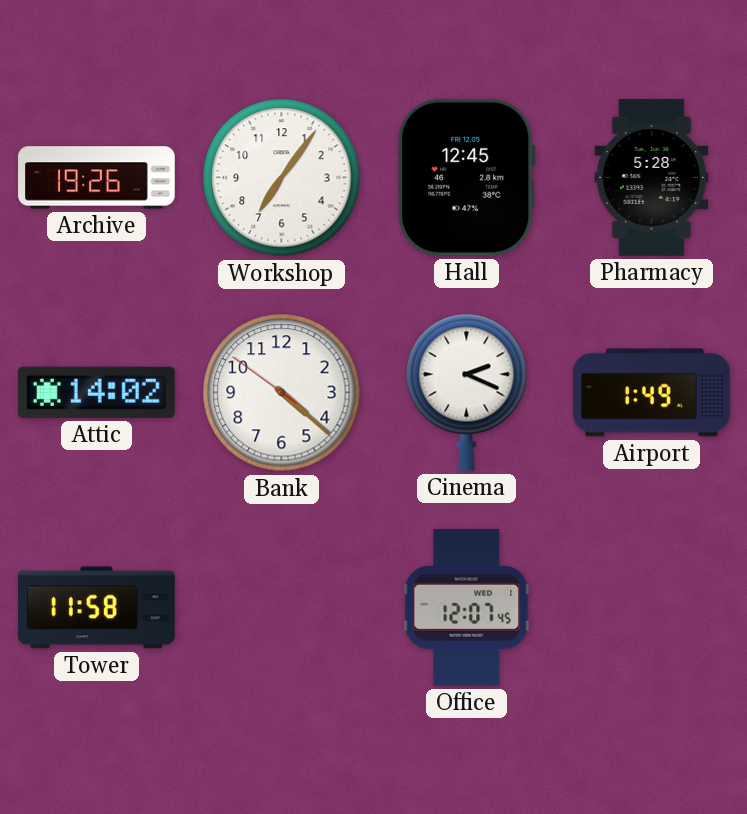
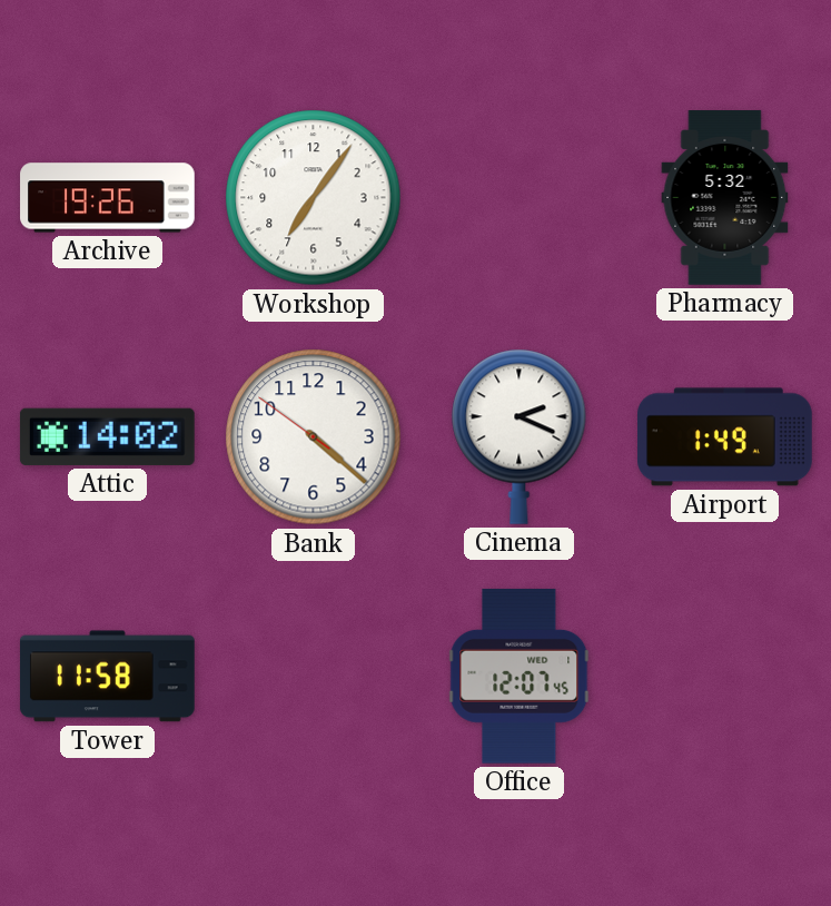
Hall: 12:45 -> none (467, 177)
Pharmacy: 5:28 -> 5:32 (725, 198)
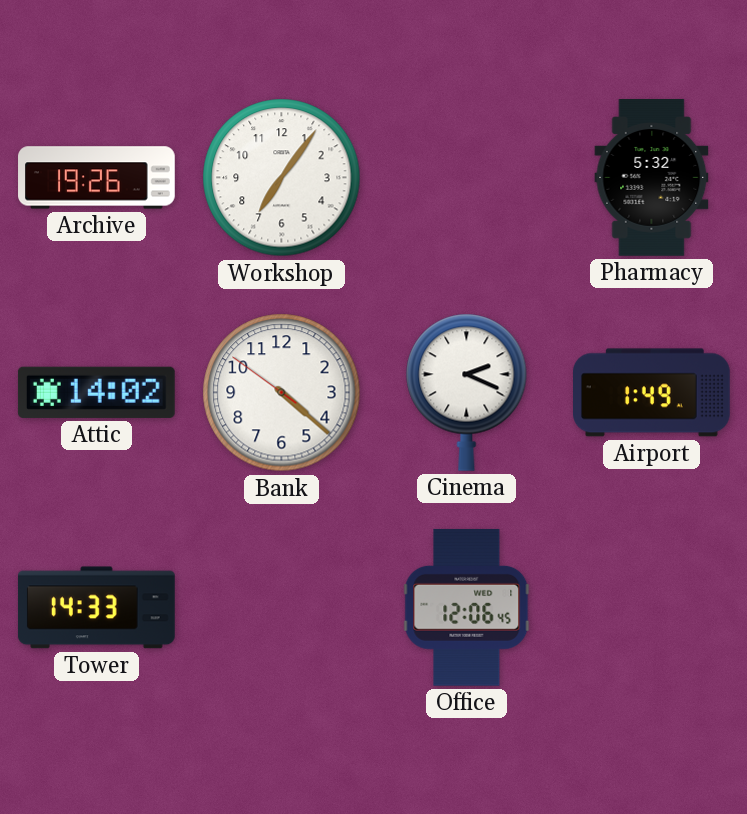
Tower: 11:58 -> 14:33 (96, 608)
Office: 12:07 -> 12:06 (467, 607)
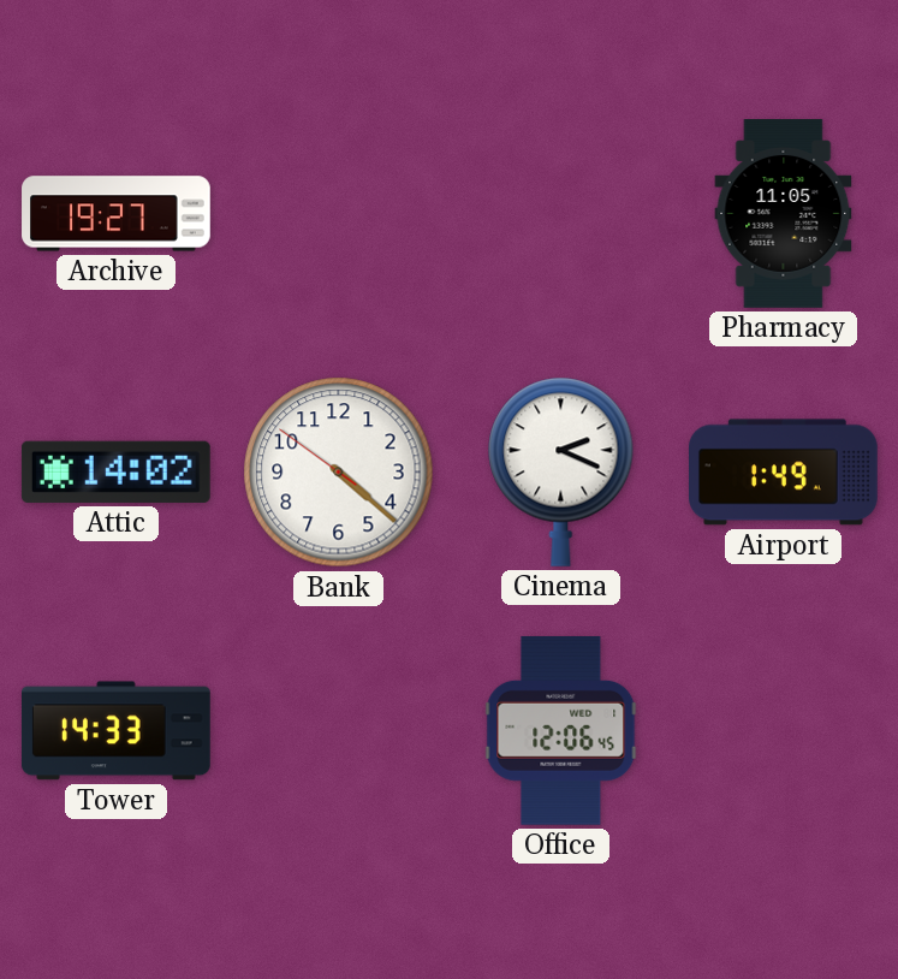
Archive: 19:26 -> 19:27 (117, 214)
Workshop: 7:06 -> none (282, 178)
Pharmacy: 5:32 -> 11:05 (784, 214)
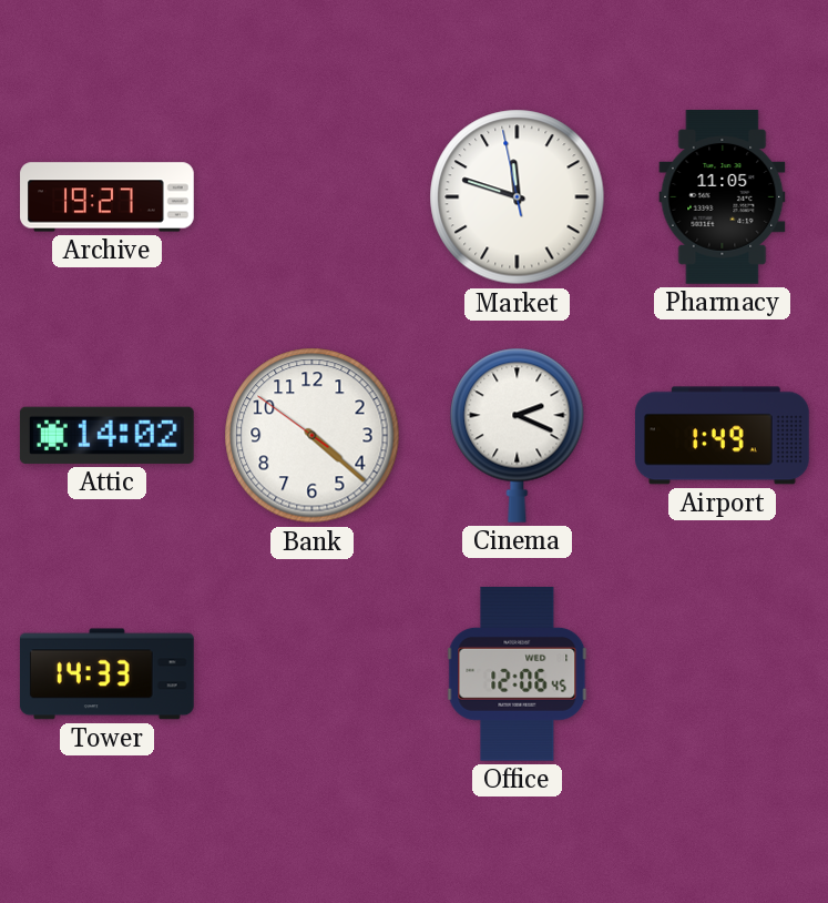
Market: none -> 11:47 (518, 197)
